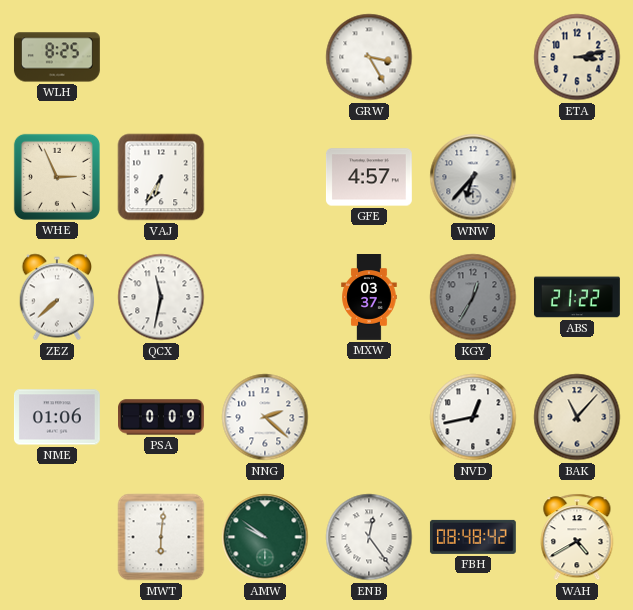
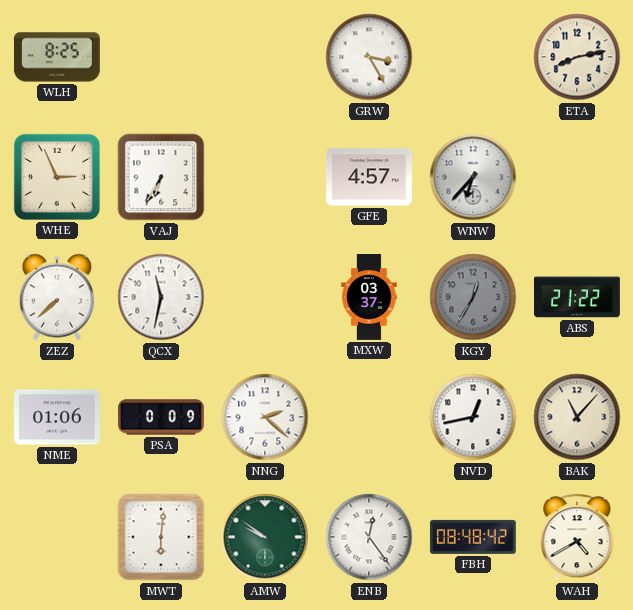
ETA: 3:13 -> 8:13 (577, 57)
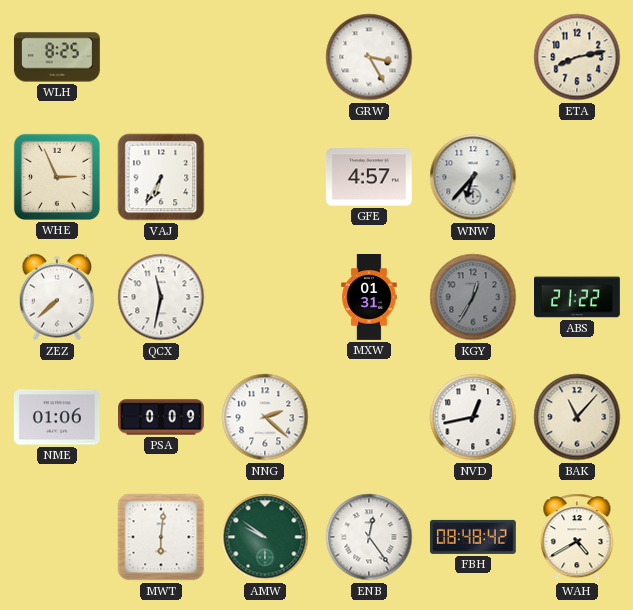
MXW: 03:37 -> 01:31 (369, 298)
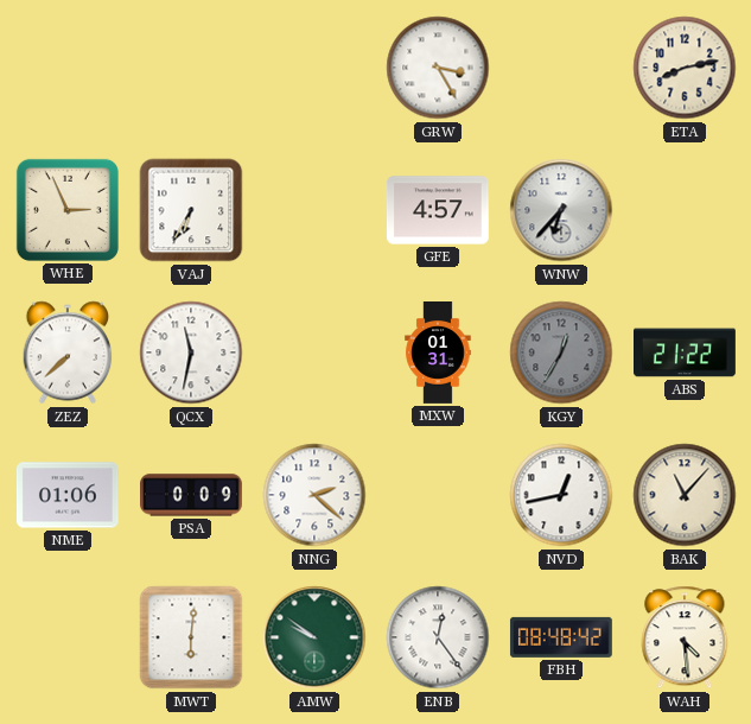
WLH: 8:25 -> none (57, 57)
WAH: 4:40 -> 4:29 (685, 637)
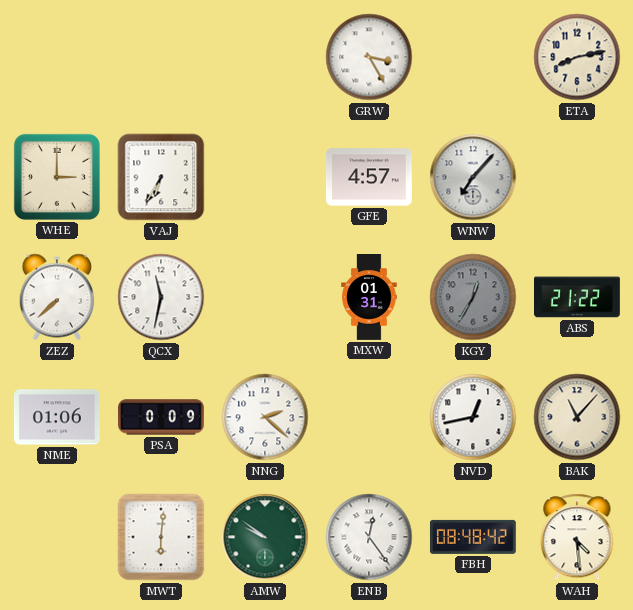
WHE: 2:56 -> 3:00 (57, 177)
WNW: 6:37 -> 7:07 (473, 177)
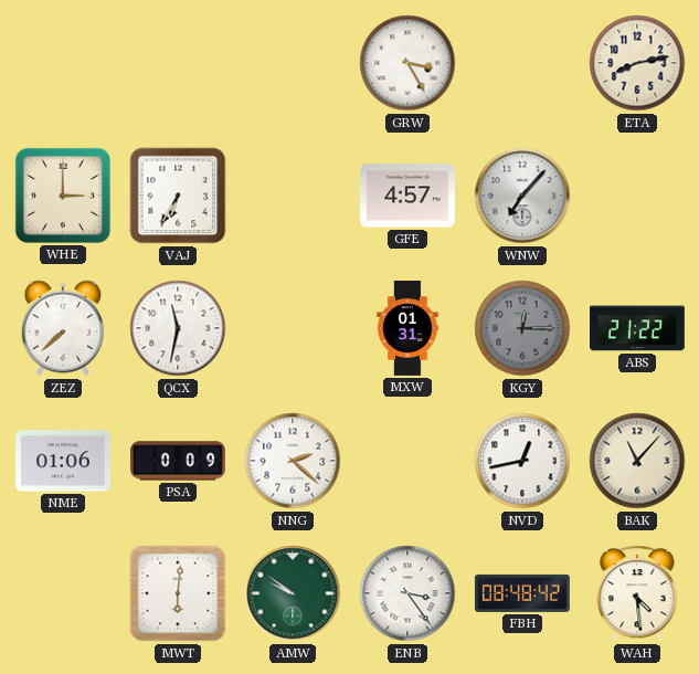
KGY: 12:35 -> 12:15 (522, 328)
ENB: 12:24 -> 3:24 (407, 593)
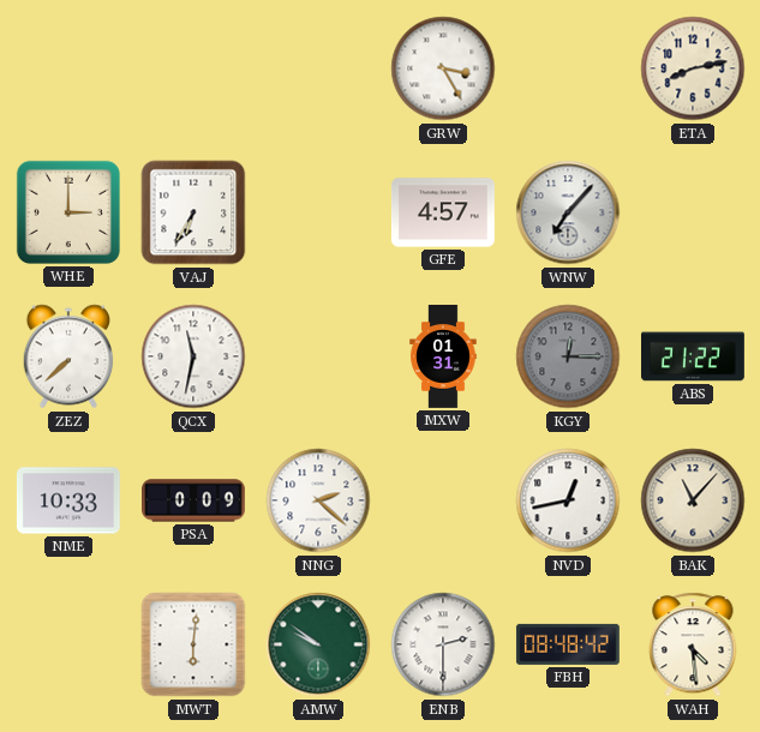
NME: 01:06 -> 10:33 (68, 500)
ENB: 3:24 -> 2:30 (443, 644)
